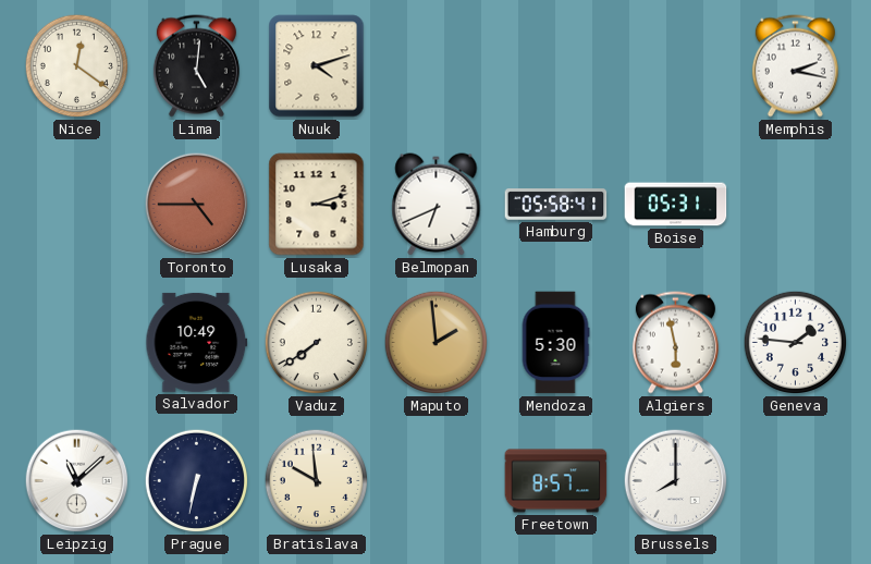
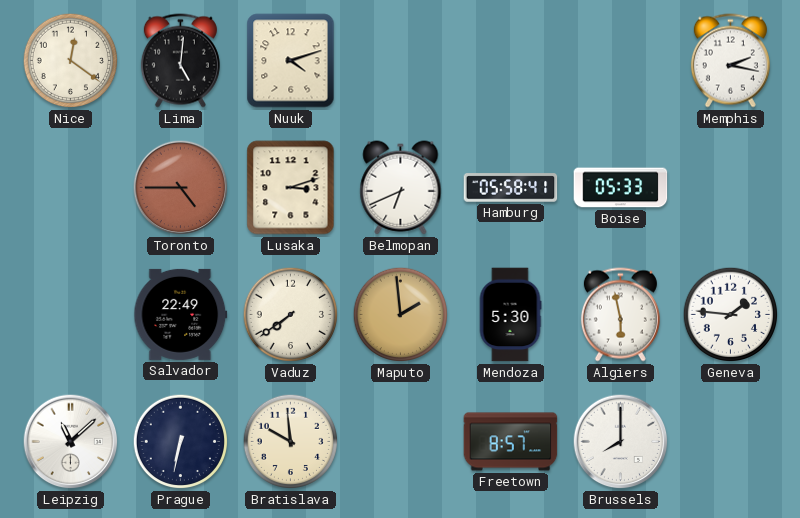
Boise: 05:31 -> 05:33 (621, 188)
Salvador: 10:49 -> 22:49 (181, 314)
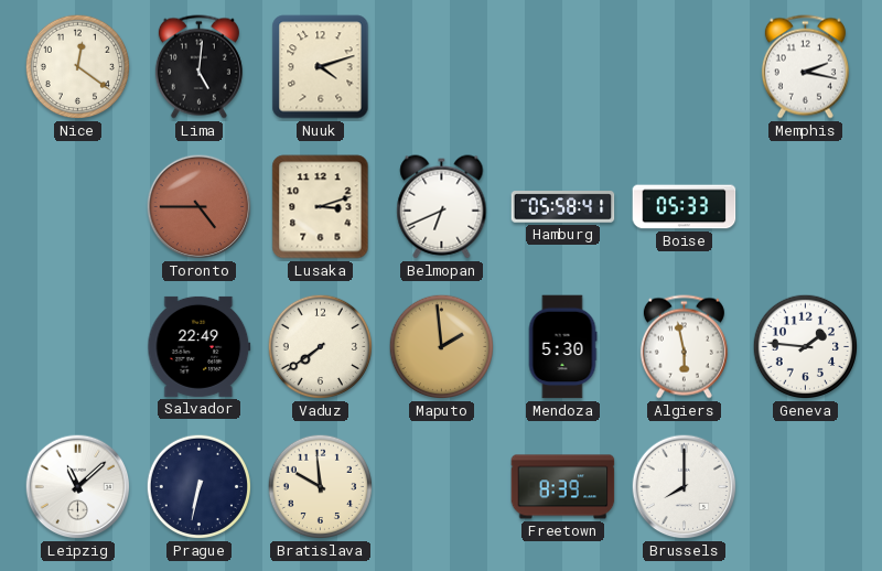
Freetown: 8:57 -> 8:39 (563, 487)
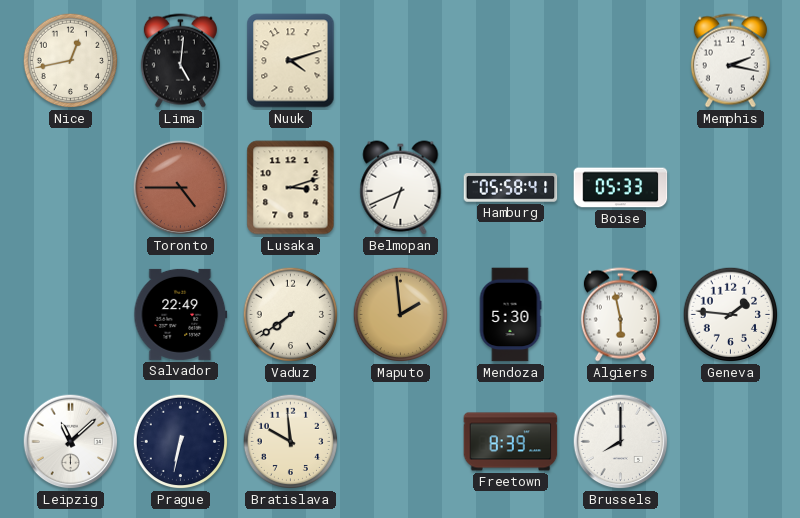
Nice: 12:21 -> 12:43 (71, 61)
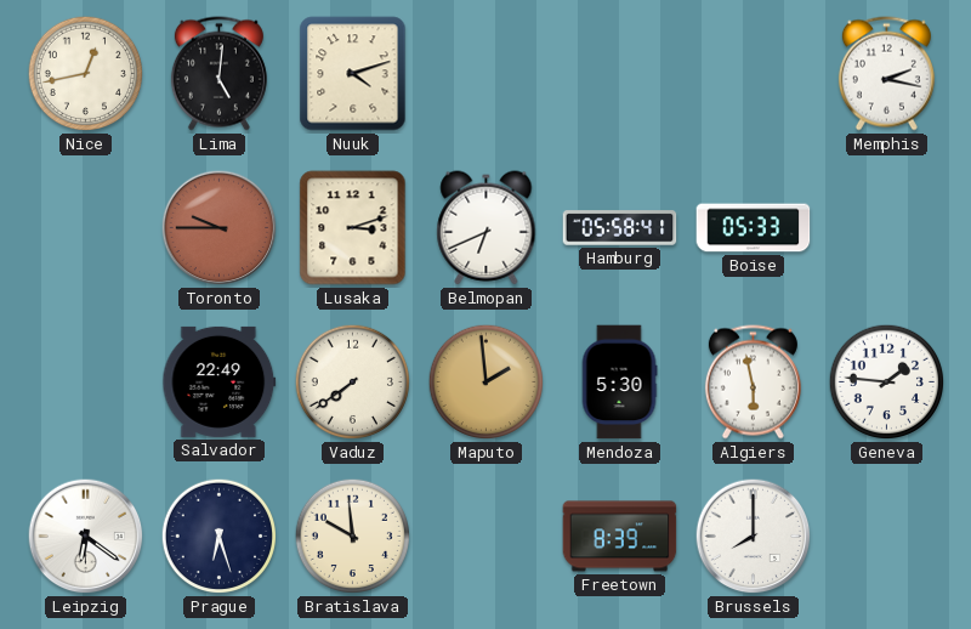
Toronto: 4:45 -> 9:45 (220, 228)
Leipzig: 11:08 -> 6:21 (86, 537)
Prague: 6:32 -> 6:27 (220, 537)
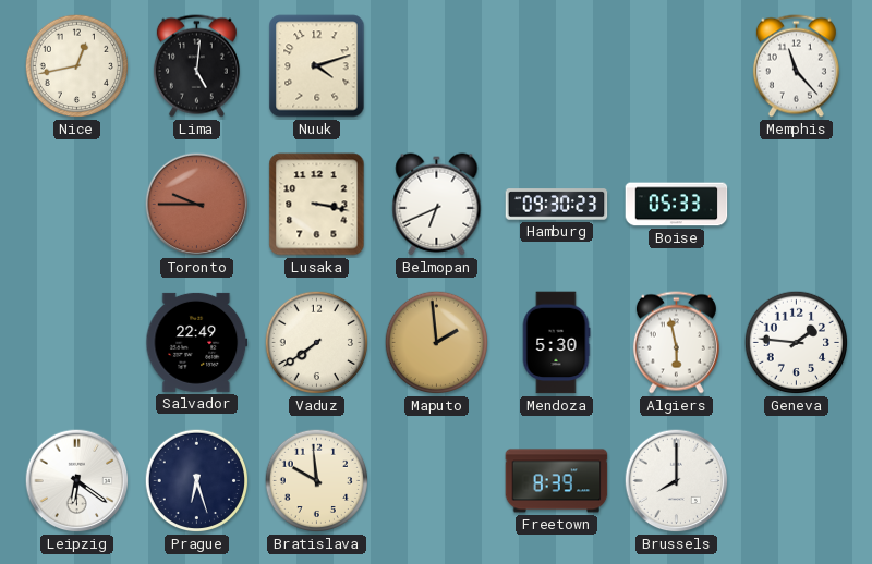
Memphis: 2:17 -> 11:23 (796, 66)
Lusaka: 3:12 -> 3:17 (317, 205)
Hamburg: 05:58 -> 09:30 (557, 205)
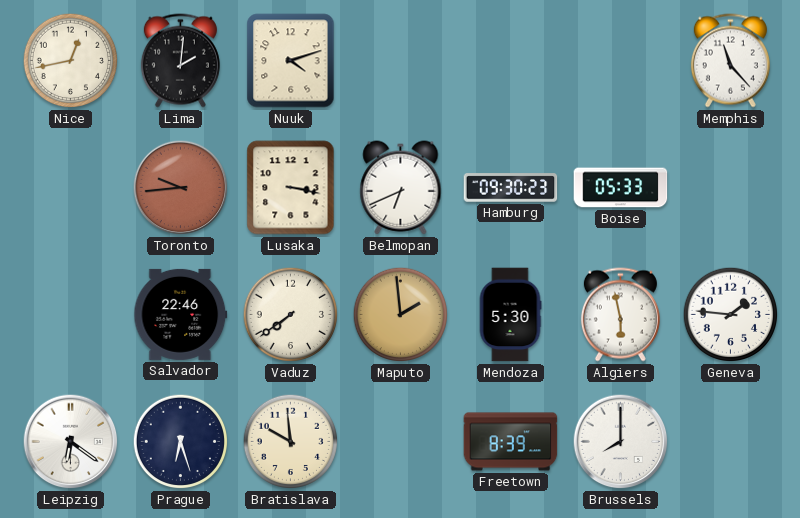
Lima: 5:01 -> 2:01 (180, 61)
Toronto: 9:45 -> 9:44 (181, 188)
Salvador: 22:49 -> 22:46 (181, 314)
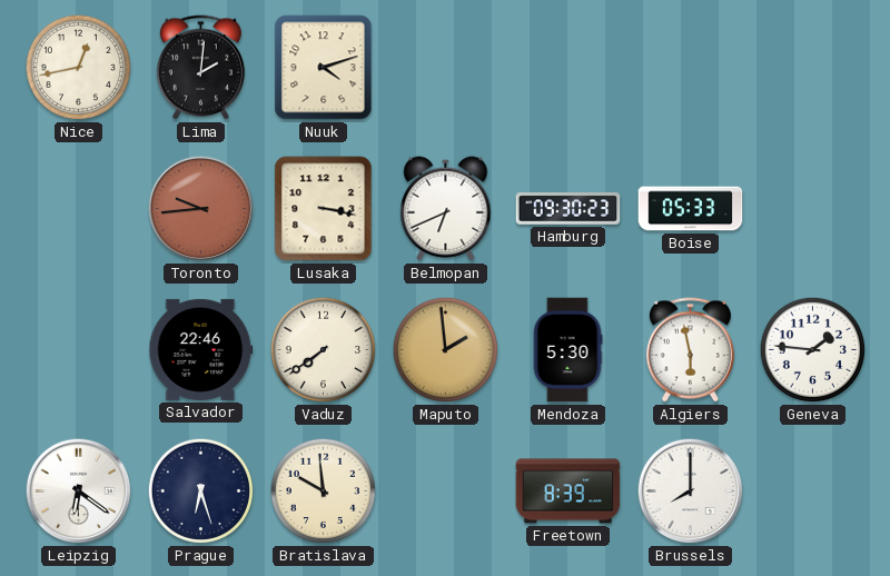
Memphis: 11:23 -> none (730, 61)
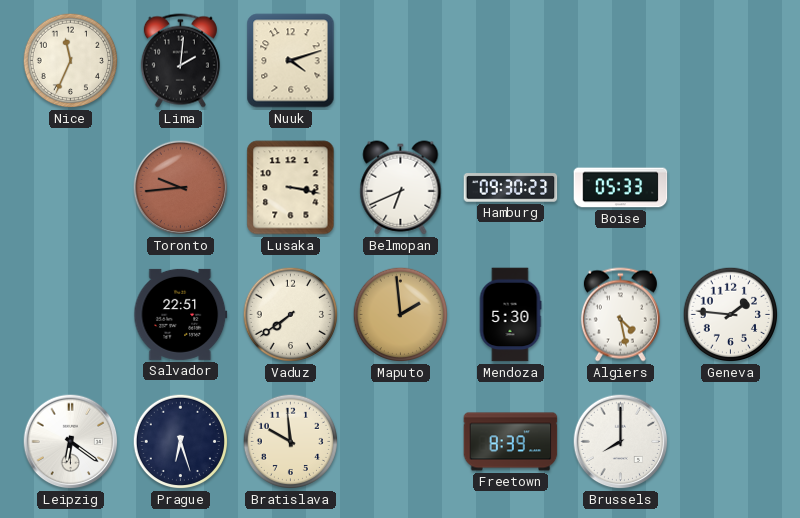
Nice: 12:43 -> 11:34 (71, 61)
Salvador: 22:46 -> 22:51 (181, 314)
Algiers: 5:58 -> 4:28 (620, 315)
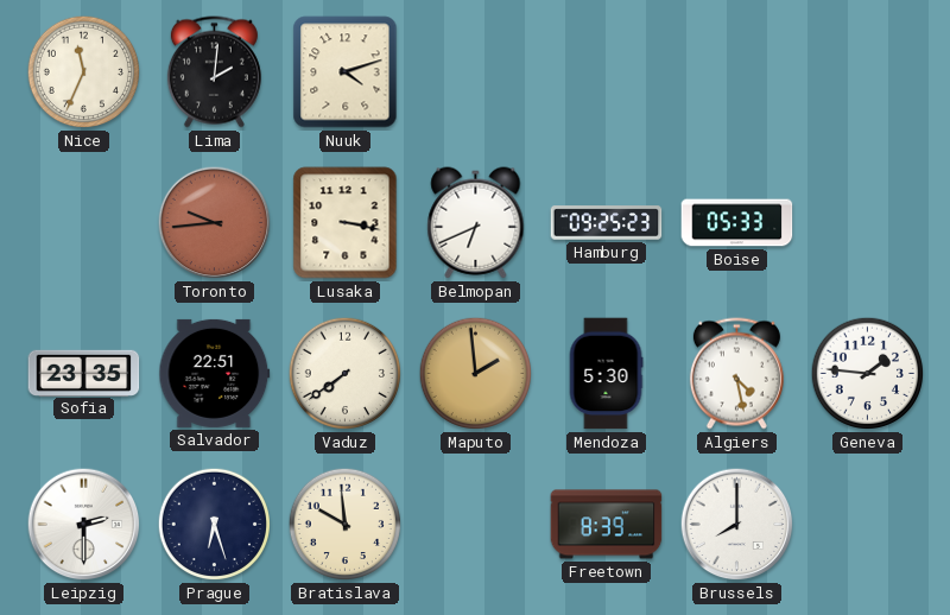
Hamburg: 09:30 -> 09:25 (607, 223)
Sofia: none -> 23:35 (84, 373)
Leipzig: 6:21 -> 2:30 (84, 525)
